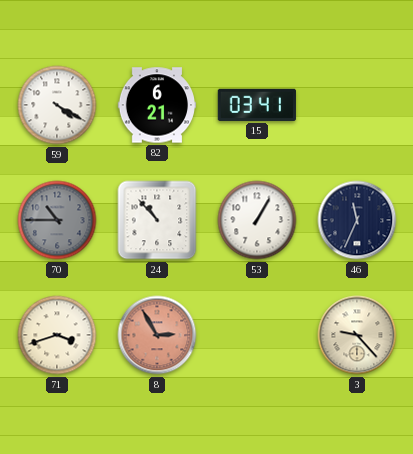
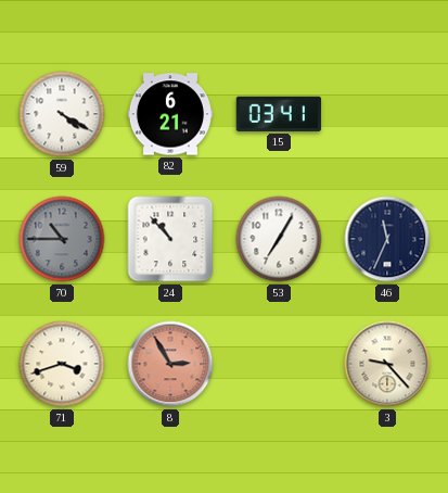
53: 1:05 -> 7:05 (279, 239)
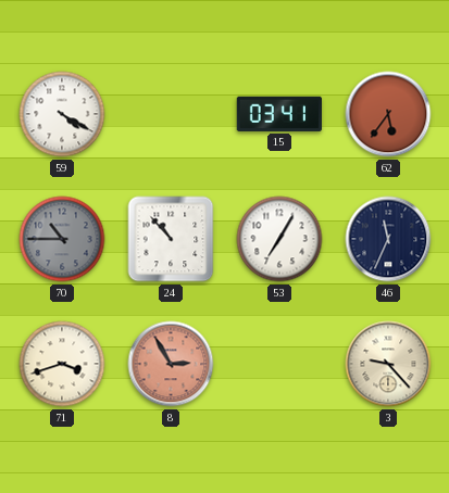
82: 6:21 -> none (169, 114)
62: none -> 5:36 (388, 114)
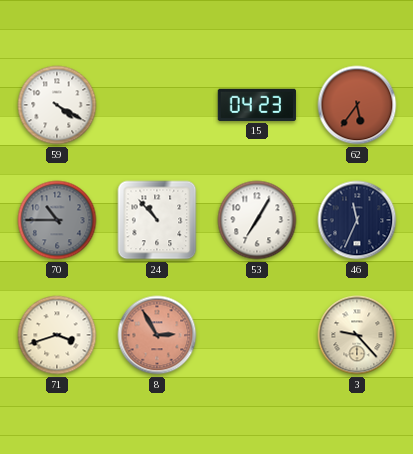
15: 03:41 -> 04:23 (257, 105)
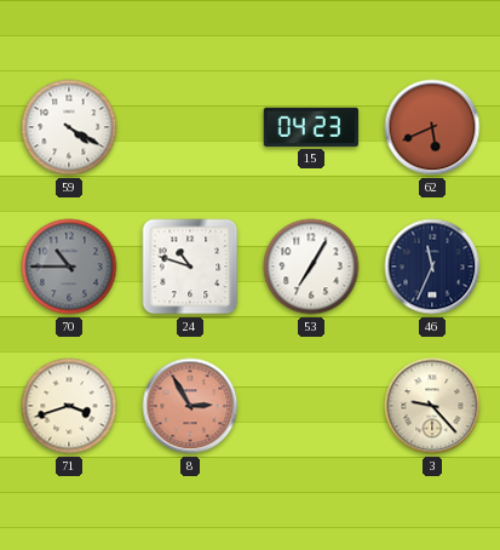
62: 5:36 -> 5:41 (432, 127)
24: 10:53 -> 10:48 (190, 267)
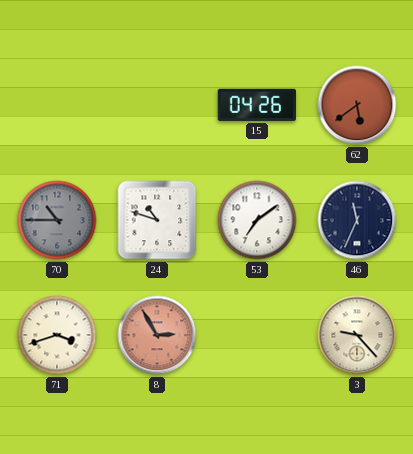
59: 4:20 -> none (69, 127)
15: 04:23 -> 04:26 (257, 105)
62: 5:41 -> 5:39 (357, 105)
53: 7:05 -> 7:09 (257, 220)
